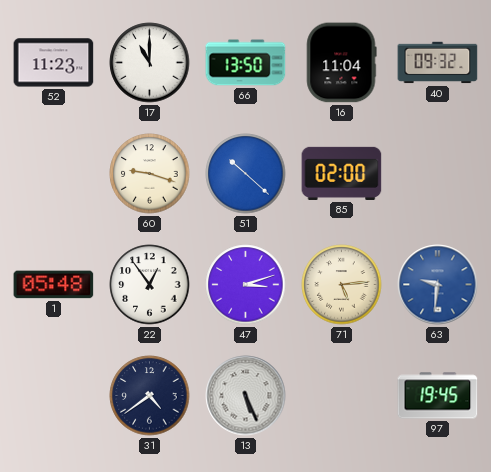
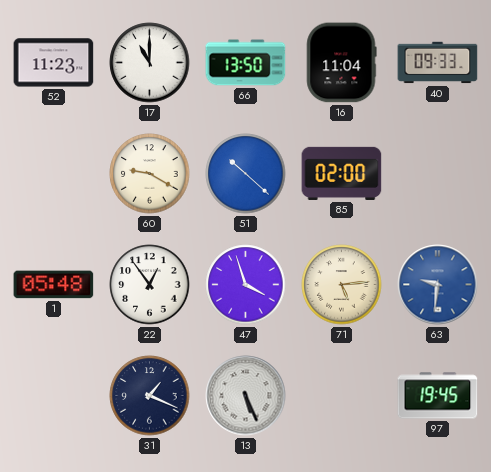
40: 09:32 -> 09:33 (438, 63)
60: 9:18 -> 9:20 (150, 174)
47: 3:12 -> 3:57 (246, 285)
31: 4:39 -> 1:19 (150, 396)
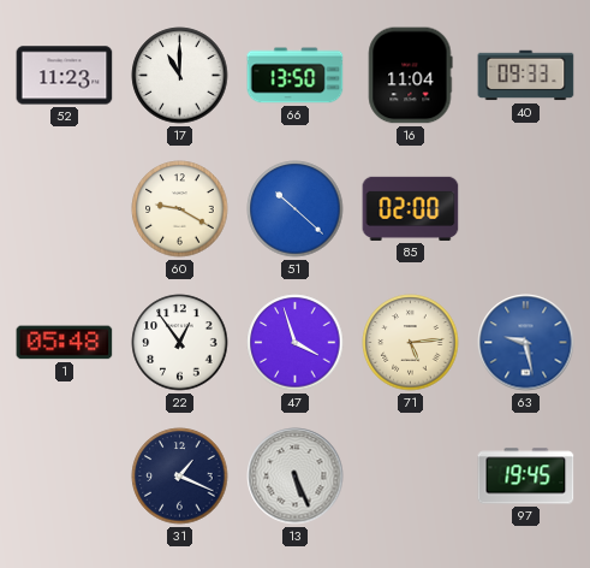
63: 9:31 -> 9:28 (526, 343)
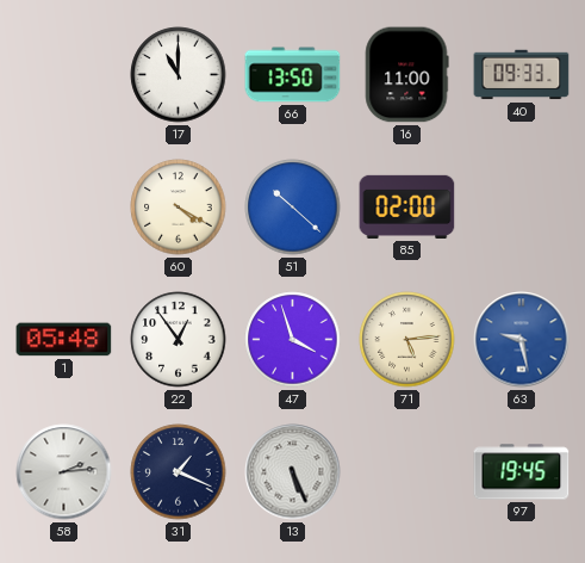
52: 11:23 -> none (65, 76)
16: 11:04 -> 11:00 (406, 75)
60: 9:20 -> 4:20 (179, 208)
58: none -> 2:14 (64, 472)
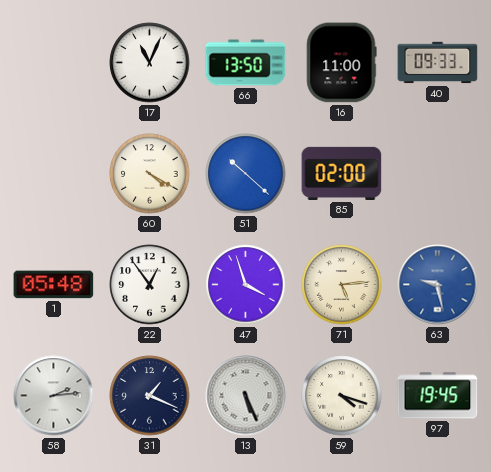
17: 11:00 -> 11:04 (150, 63)
59: none -> 4:18 (342, 396)
